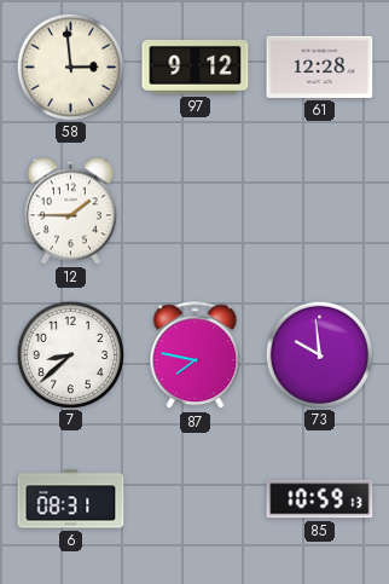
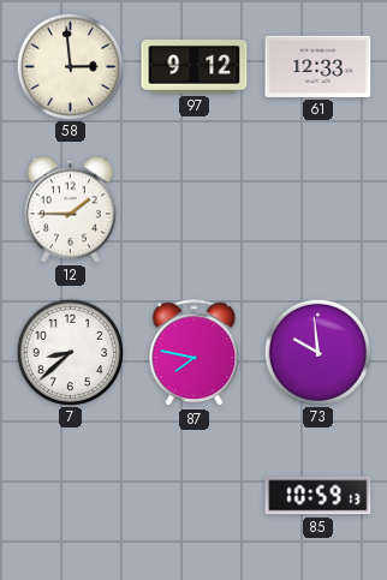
61: 12:28 -> 12:33 (318, 66)
6: 08:31 -> none (71, 499)
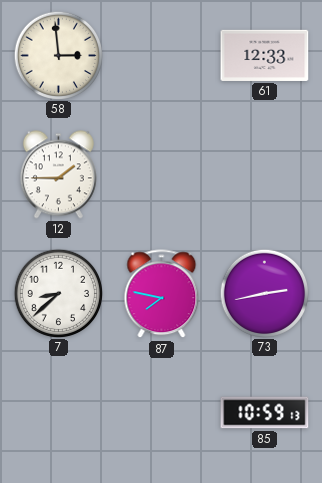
97: 9:12 -> none (195, 67)
73: 9:59 -> 2:43 (264, 293)
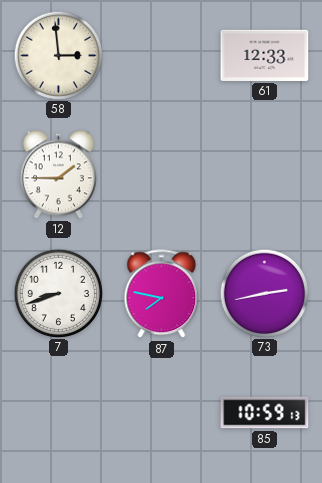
7: 8:38 -> 8:42 (58, 293)
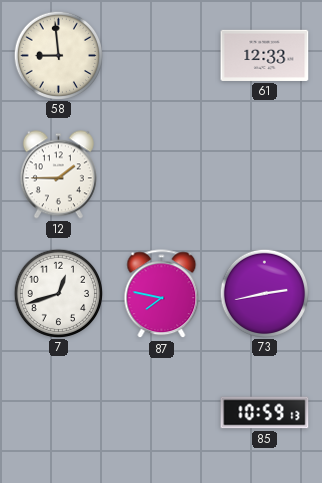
58: 2:59 -> 8:59 (58, 55)
7: 8:42 -> 12:42 (58, 293)
